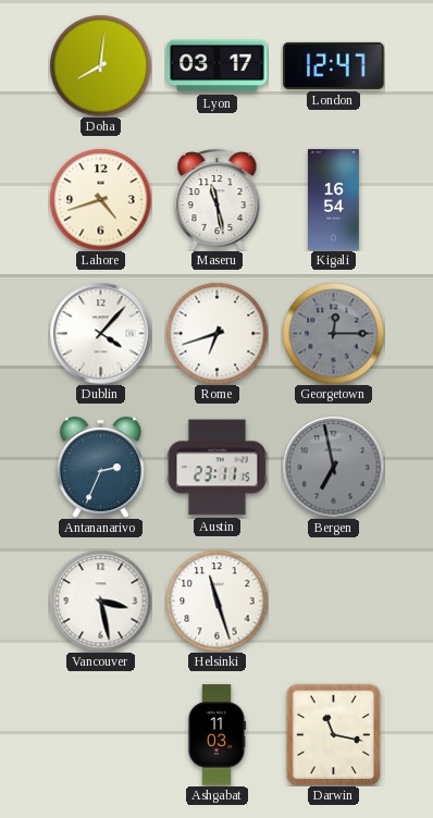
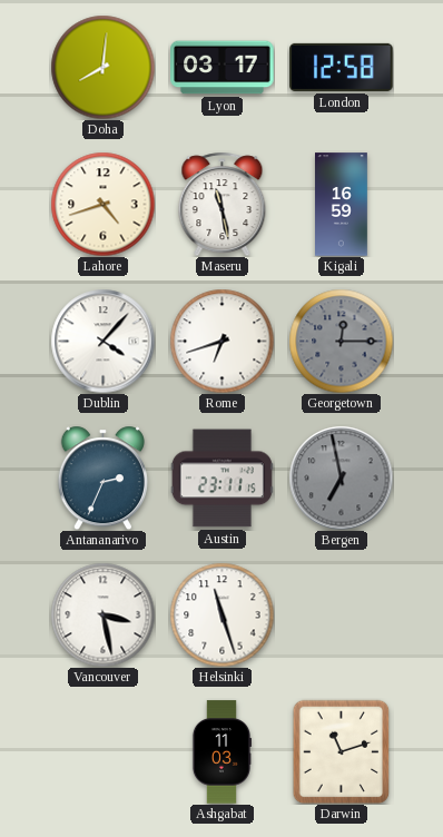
London: 12:47 -> 12:58 (342, 67)
Kigali: 16:54 -> 16:59 (342, 205)
Darwin: 11:17 -> 11:12 (342, 751)
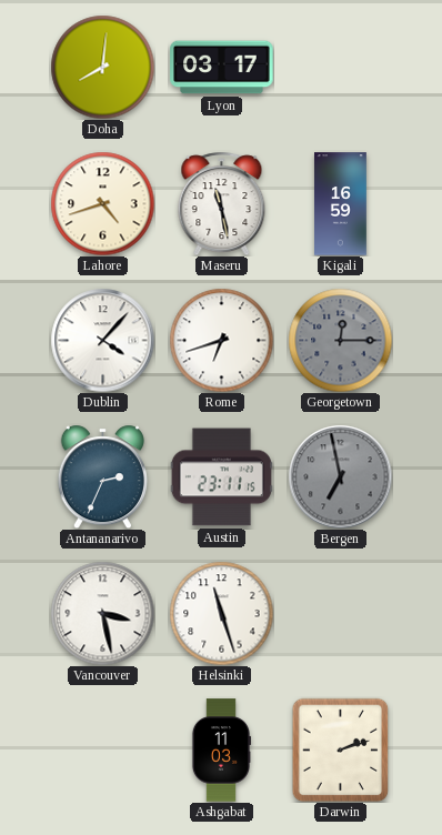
London: 12:58 -> none (342, 67)
Darwin: 11:12 -> 2:12 (341, 750)
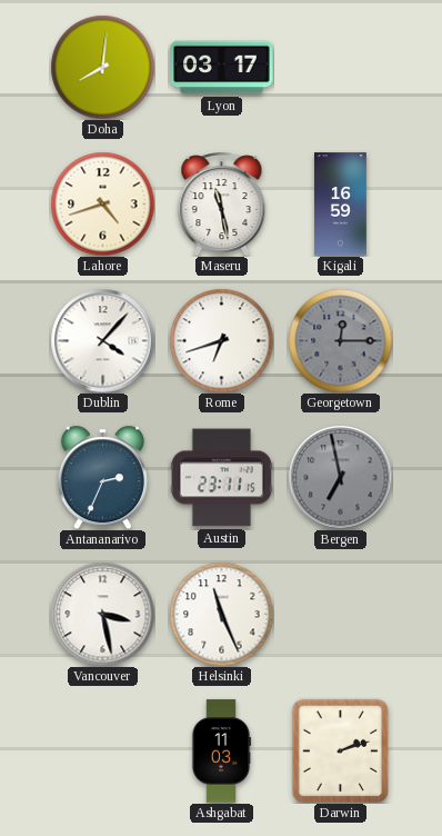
Helsinki: 11:27 -> 11:26 (221, 614)
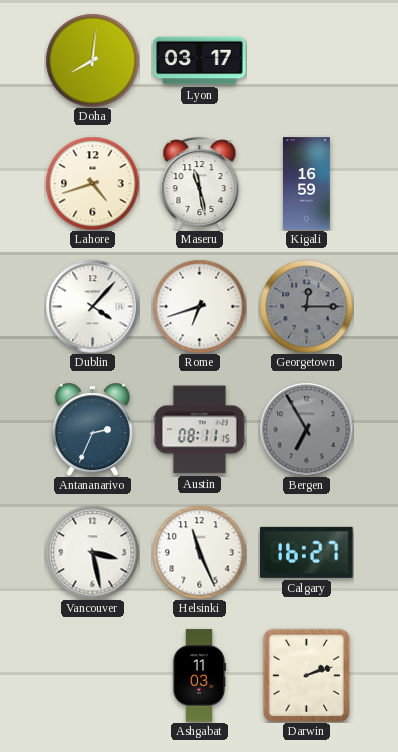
Austin: 23:11 -> 08:11 (199, 430)
Bergen: 6:58 -> 6:55 (306, 429)
Calgary: none -> 16:27 (307, 552)
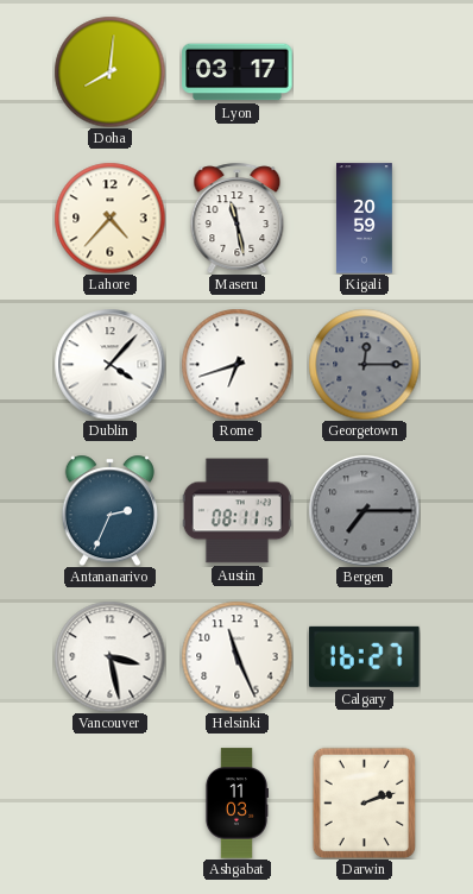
Lahore: 4:42 -> 4:37 (109, 218)
Kigali: 16:59 -> 20:59 (365, 219)
Bergen: 6:55 -> 7:15 (364, 510)
